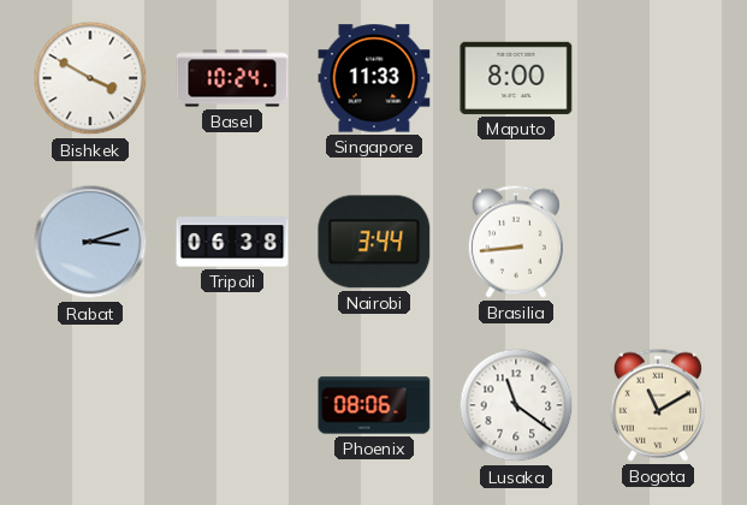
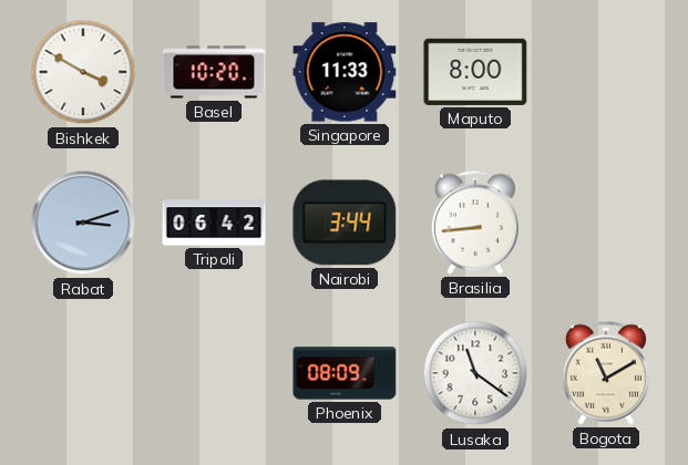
Basel: 10:24 -> 10:20 (214, 72)
Tripoli: 06:38 -> 06:42 (214, 223)
Phoenix: 08:06 -> 08:09 (345, 373)
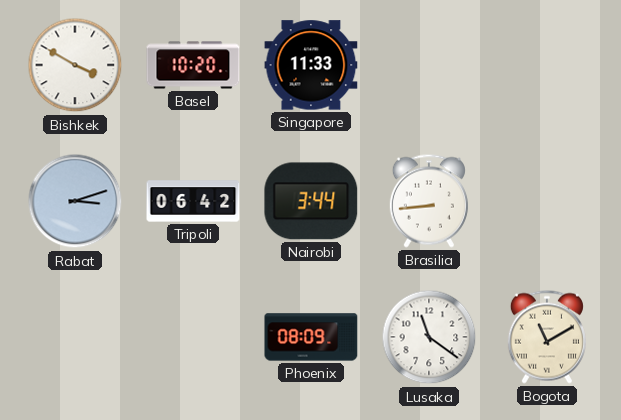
Maputo: 8:00 -> none (475, 72)
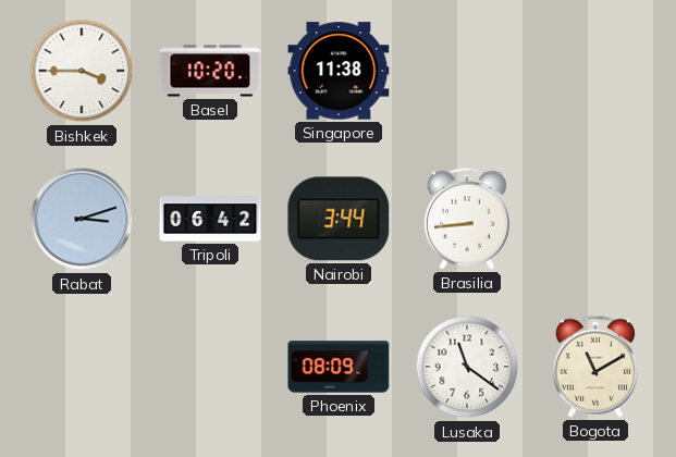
Bishkek: 3:50 -> 3:45 (82, 71)
Singapore: 11:33 -> 11:38 (339, 71)
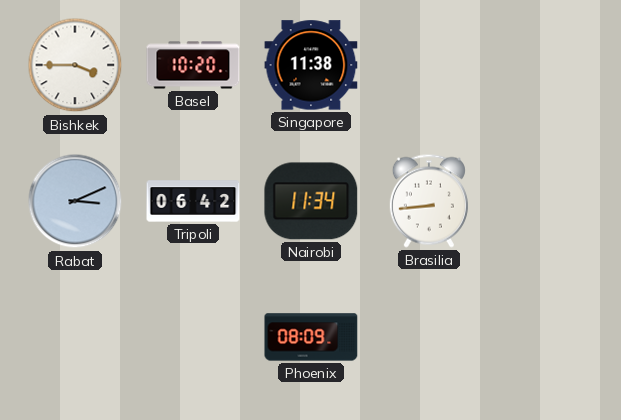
Rabat: 3:12 -> 3:11 (75, 201)
Nairobi: 3:44 -> 11:34 (311, 201)
Lusaka: 11:21 -> none (467, 367)
Bogota: 11:10 -> none (595, 367)
